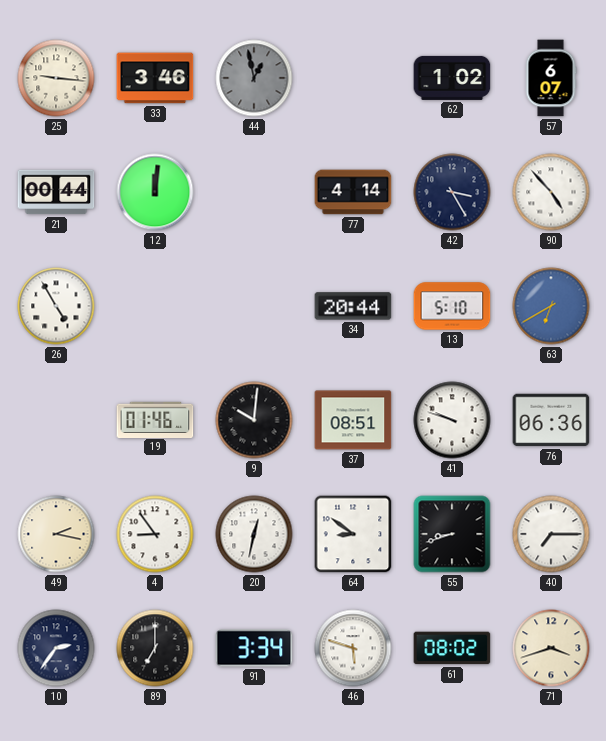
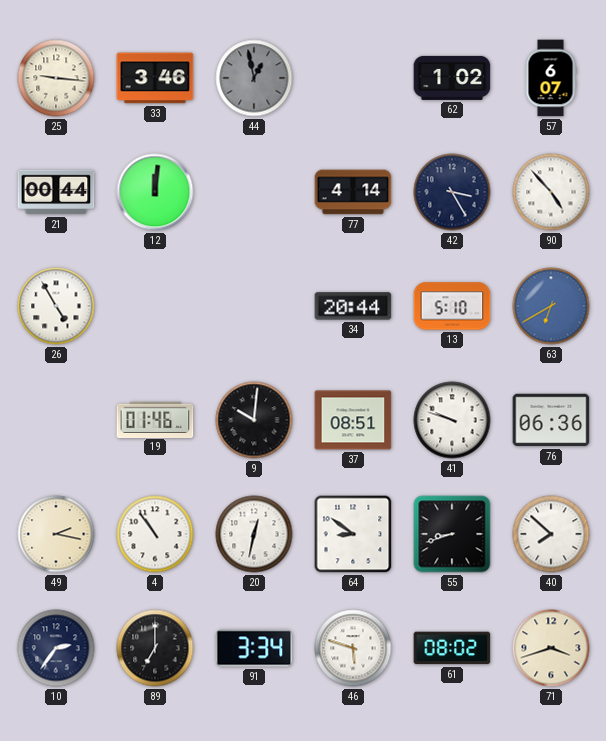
4: 8:54 -> 10:54 (155, 534)
40: 7:15 -> 7:52 (551, 534)
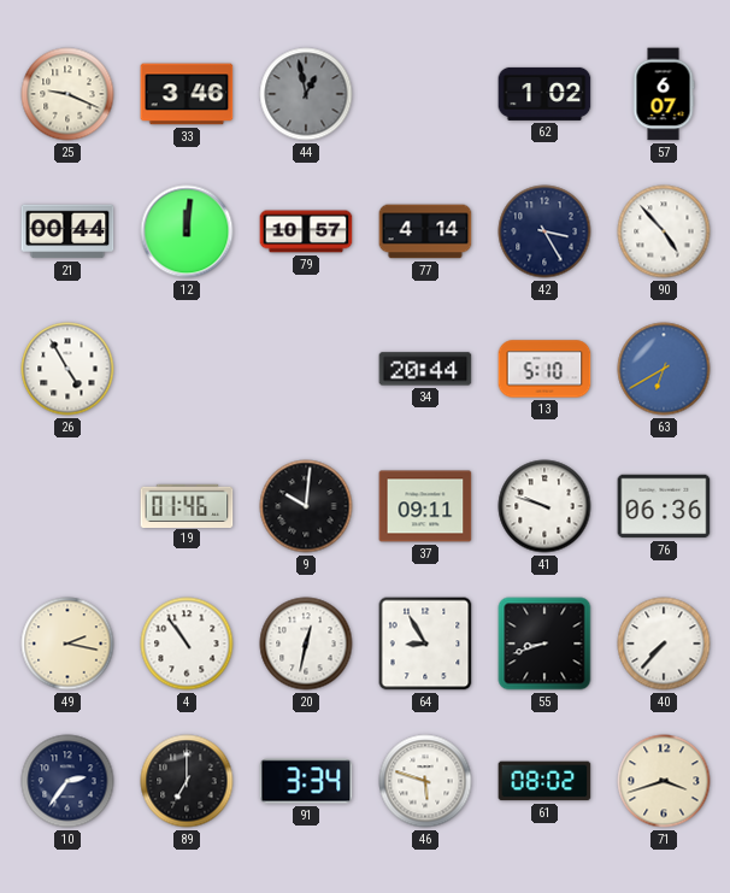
25: 9:16 -> 9:19 (67, 94)
79: none -> 10:57 (306, 231)
37: 08:51 -> 09:11 (425, 506)
64: 8:51 -> 8:55 (425, 644)
40: 7:52 -> 7:37 (664, 644)
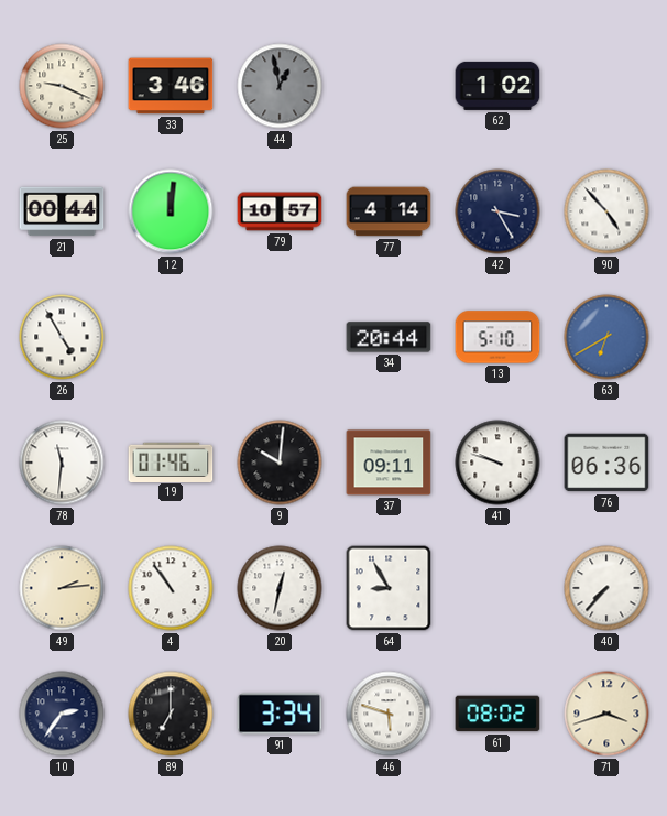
57: 6:07 -> none (664, 94)
78: none -> 11:31 (62, 463)
49: 2:17 -> 2:14 (62, 588)
55: 8:42 -> none (544, 644)
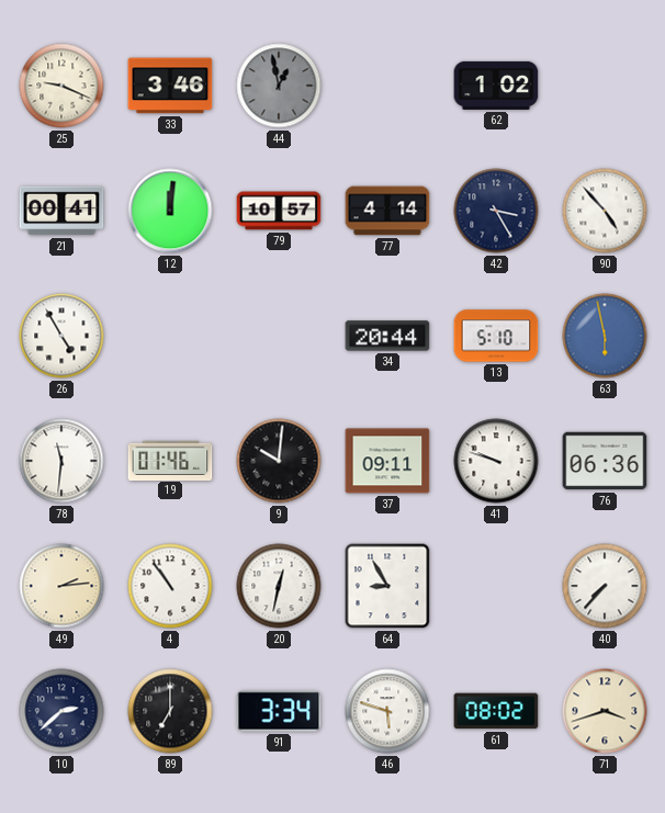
21: 00:44 -> 00:41 (61, 211)
63: 6:40 -> 5:58 (605, 336)
10: 2:36 -> 2:38 (61, 711)
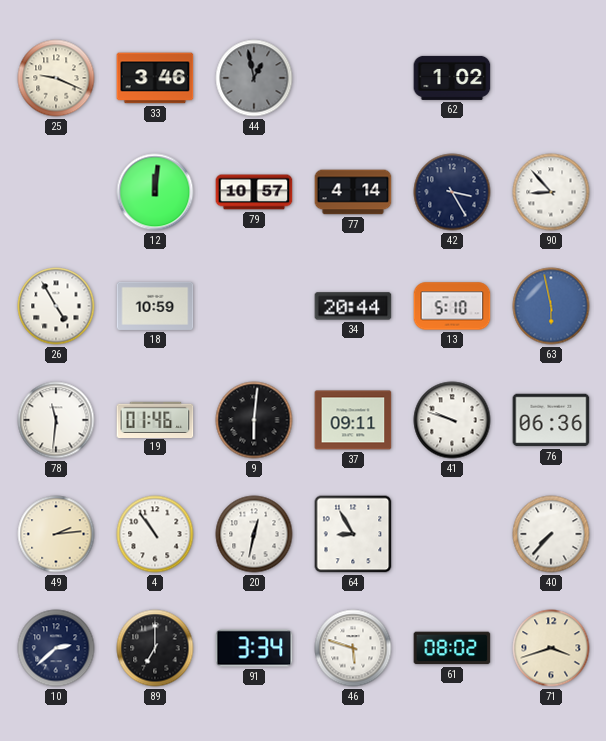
21: 00:41 -> none (61, 211)
90: 4:53 -> 8:53 (551, 192)
18: none -> 10:59 (155, 306)
9: 10:01 -> 6:01 (254, 420)
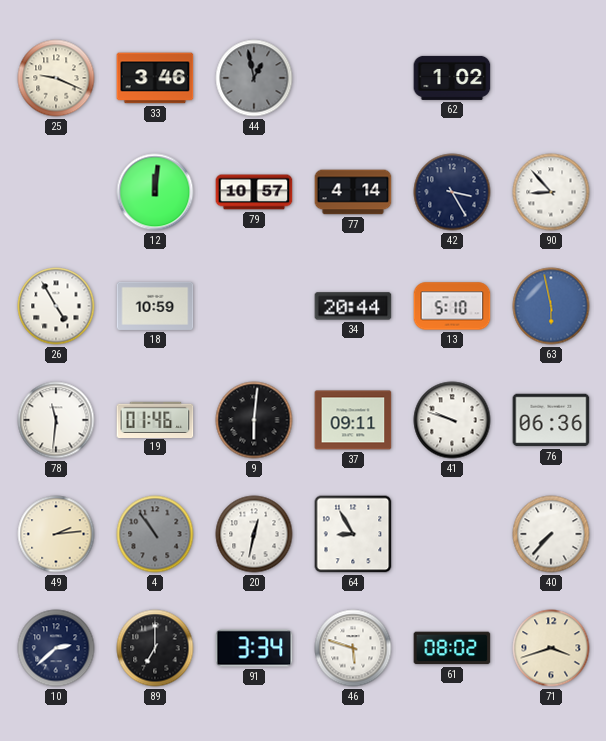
4 dial: white -> grey (155, 534)
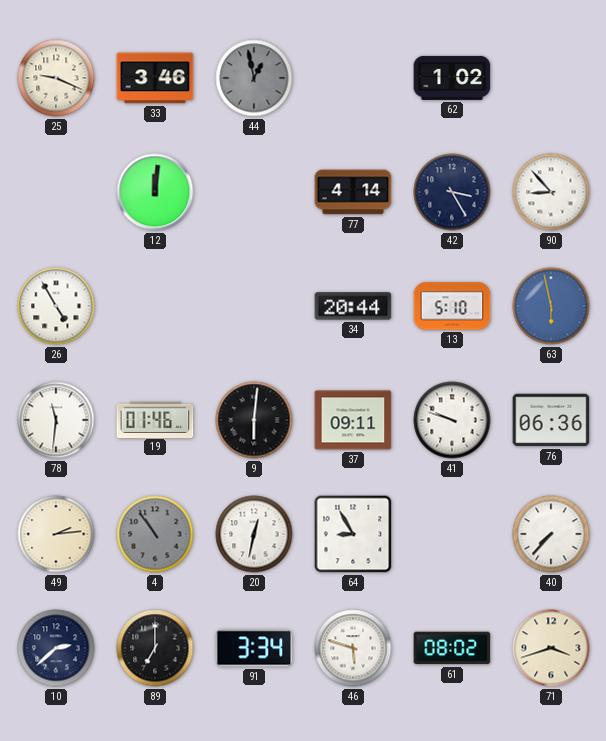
79: 10:57 -> none (254, 192)
18: 10:59 -> none (155, 306)
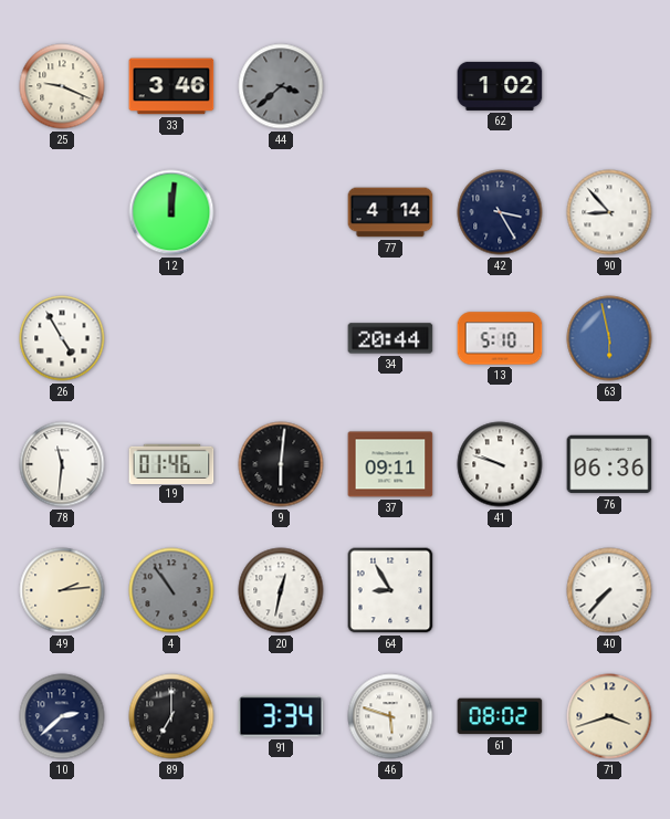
44: 12:58 -> 3:38 (281, 86)
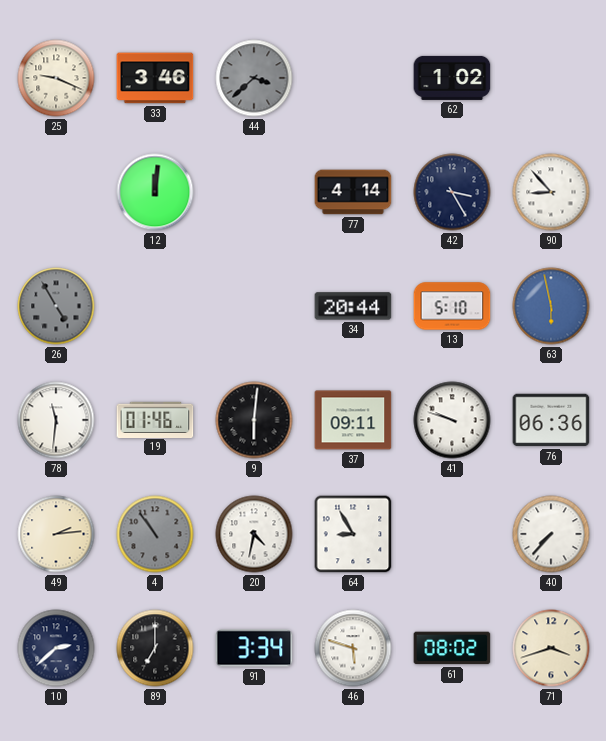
26 dial: white -> grey (56, 306)
20: 12:32 -> 4:32 (254, 534)
